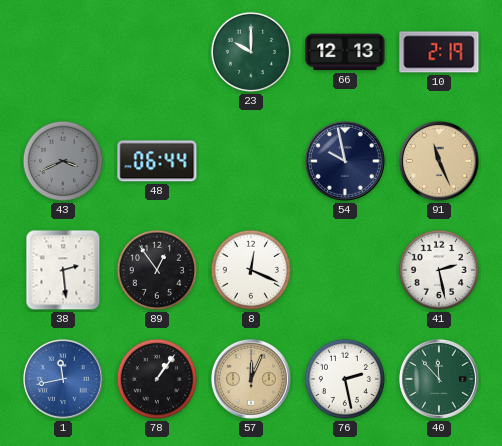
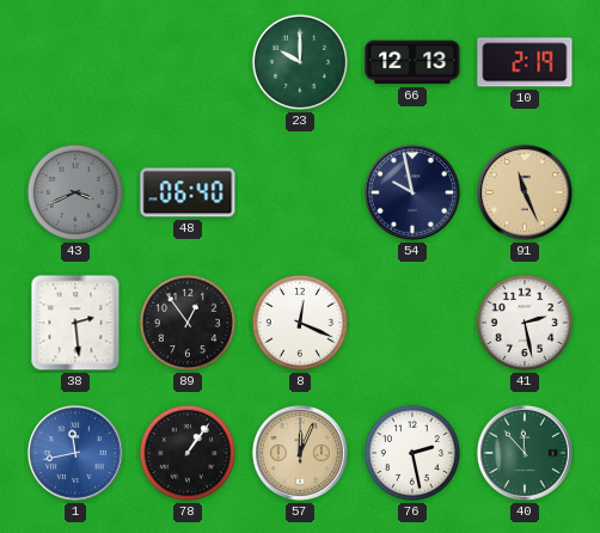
48: 06:44 -> 06:40 (188, 192)
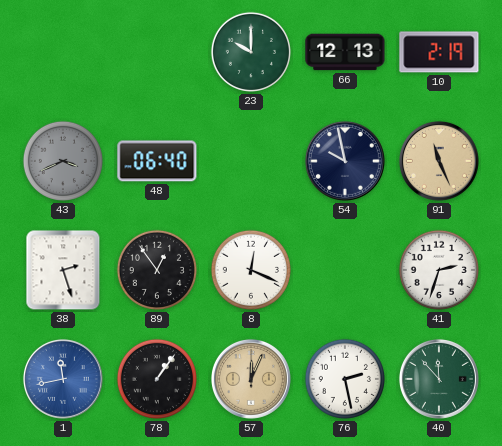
38: 2:29 -> 2:27 (63, 270)
41: 2:28 -> 2:33 (439, 270)
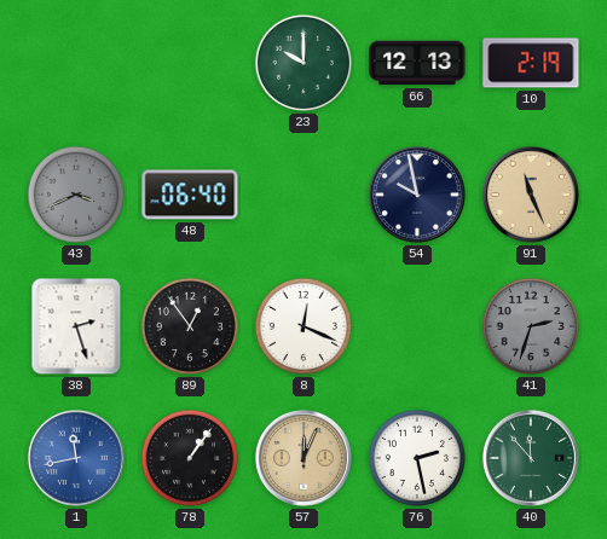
41 dial: white -> grey (531, 326)
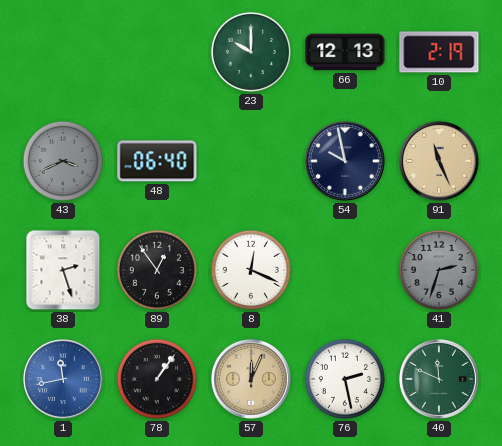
40: 11:53 -> 11:49 (439, 379)
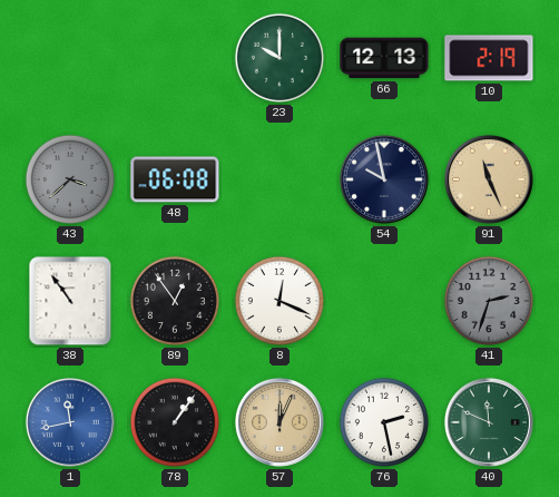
43: 3:41 -> 3:38 (70, 179)
48: 06:40 -> 06:08 (175, 179)
38: 2:27 -> 10:54 (70, 301)
